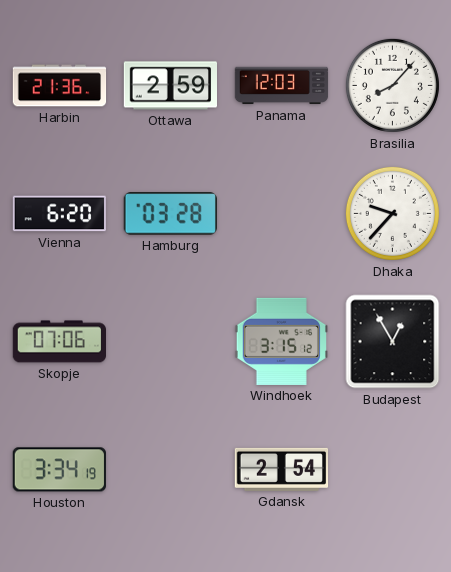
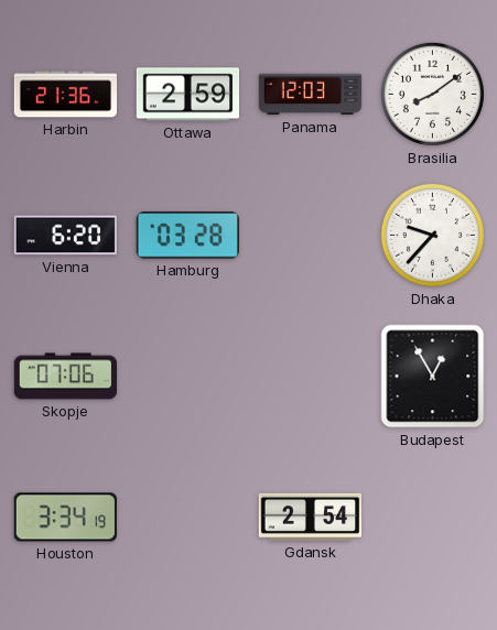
Brasilia: 8:07 -> 8:09 (432, 94)
Windhoek: 3:15 -> none (281, 341)
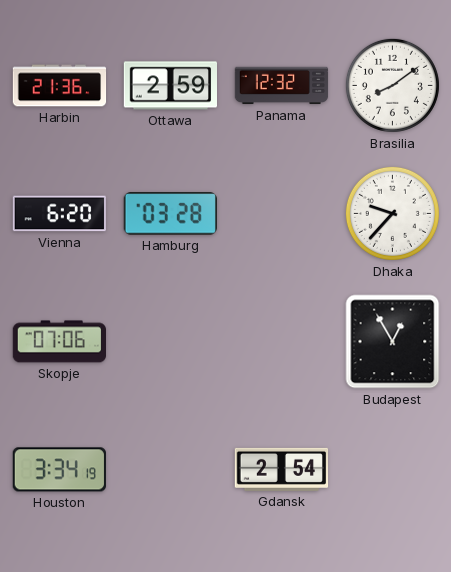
Panama: 12:03 -> 12:32 (282, 86)
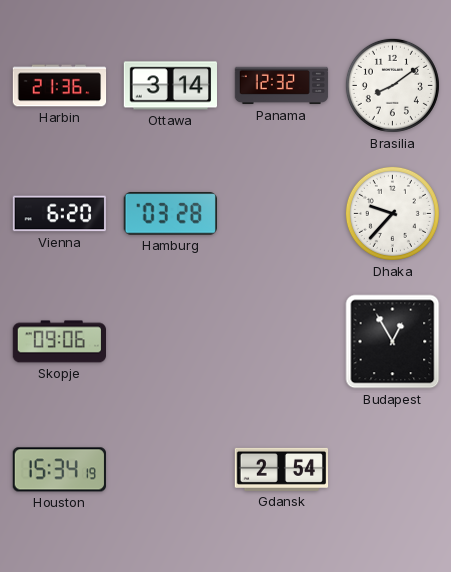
Ottawa: 2:59 -> 3:14 (170, 86)
Skopje: 07:06 -> 09:06 (59, 342)
Houston: 3:34 -> 15:34 (59, 470)
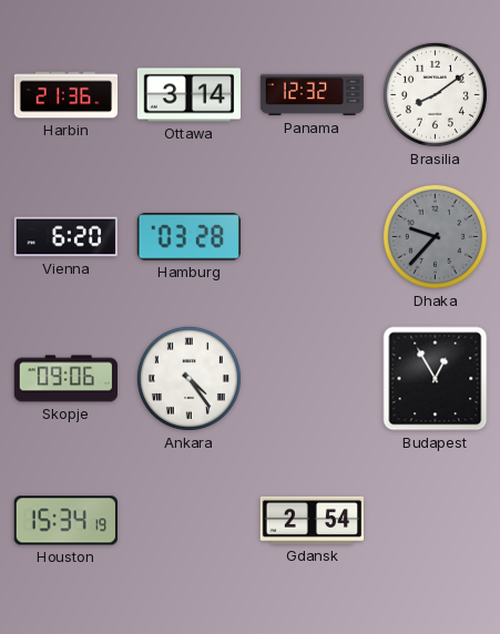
Dhaka dial: white -> grey (435, 236)
Ankara: none -> 4:24 (188, 378)
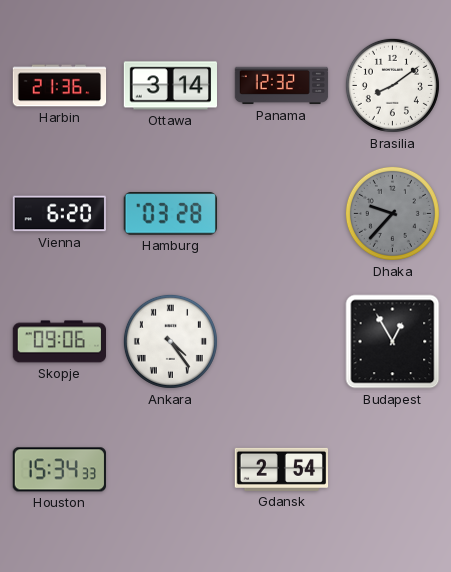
Houston: 15:34:19 -> 15:34:33 (59, 470)
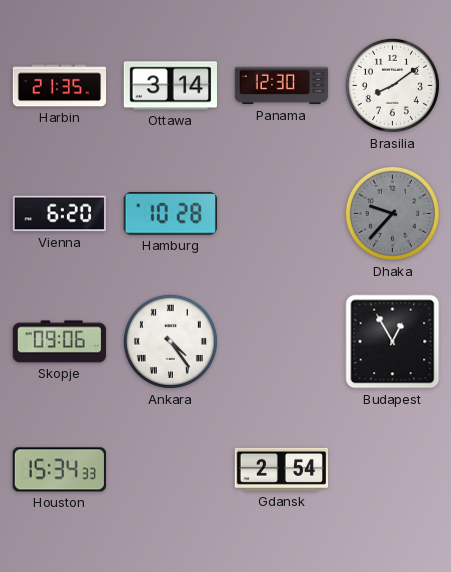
Harbin: 21:36 -> 21:35 (60, 86)
Panama: 12:32 -> 12:30 (282, 86)
Hamburg: 03:28 -> 10:28 (170, 214)
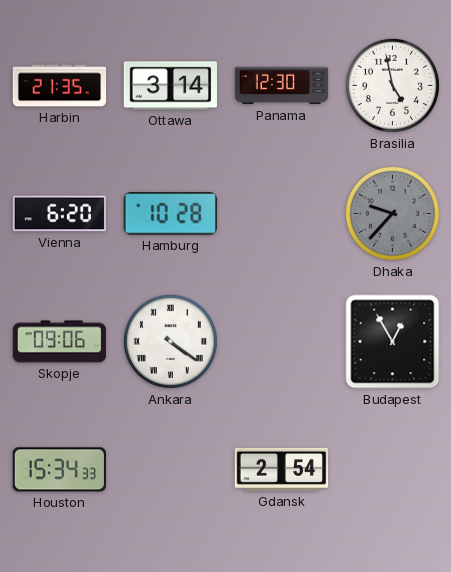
Brasilia: 8:09 -> 4:58 (392, 85)
Ankara: 4:24 -> 4:21 (170, 341)
